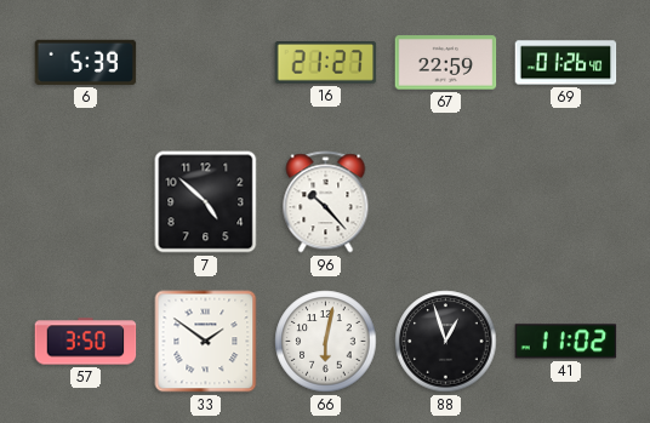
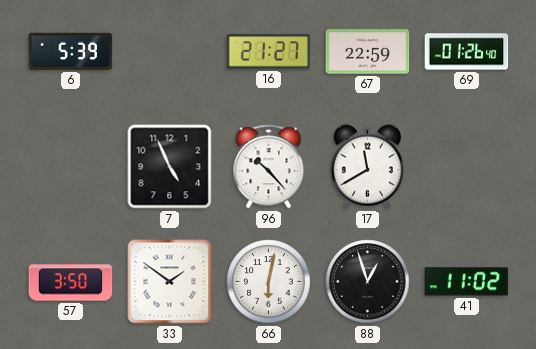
7: 4:52 -> 4:56 (170, 167)
17: none -> 11:40 (367, 167)
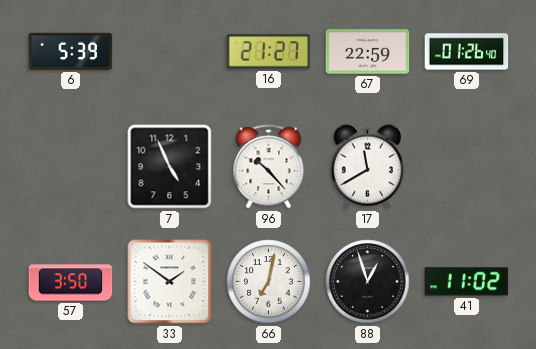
66: 6:02 -> 7:02 (269, 282)
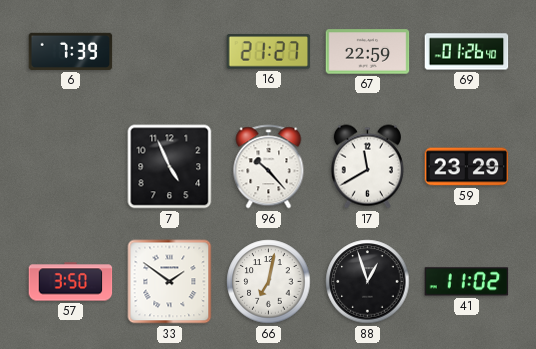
6: 5:39 -> 7:39 (71, 51)
59: none -> 23:29 (467, 167)
